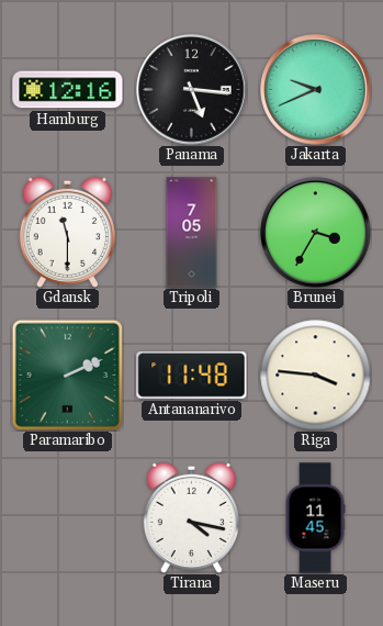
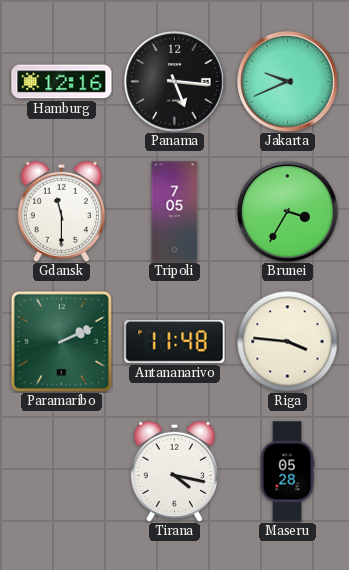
Maseru: 11:45 -> 05:28 (287, 472)
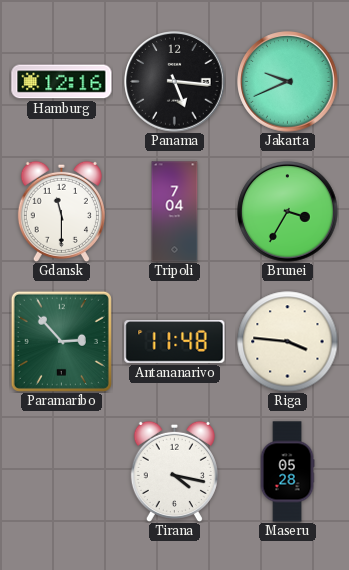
Tripoli: 7:05 -> 7:04 (175, 212)
Paramaribo: 2:11 -> 2:53 (61, 341)
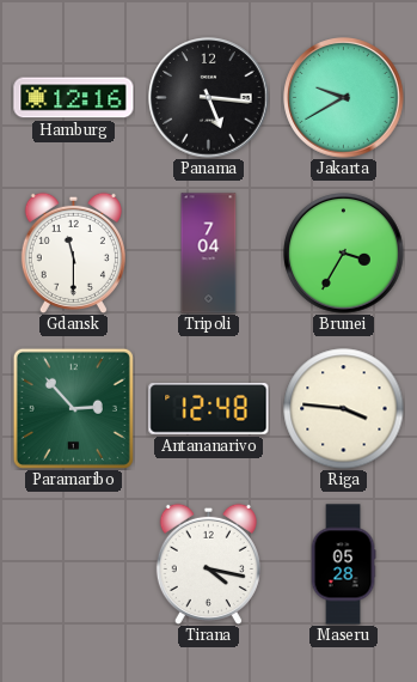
Jakarta: 9:41 -> 9:40 (344, 98)
Antananarivo: 11:48 -> 12:48 (209, 409)
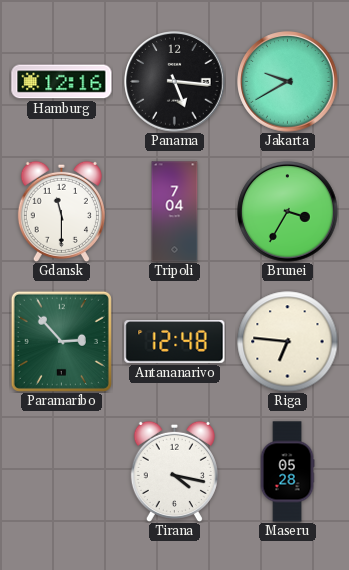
Riga: 3:46 -> 6:46 (288, 342)
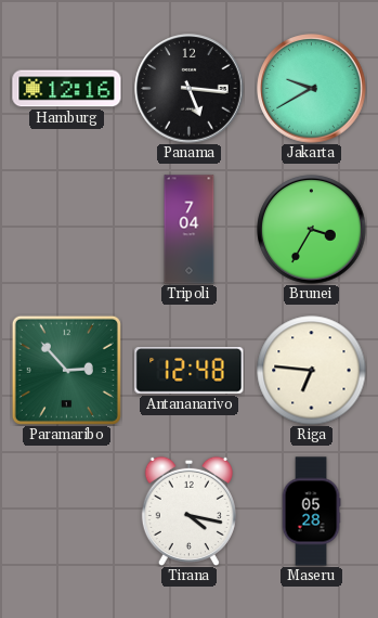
Gdansk: 11:30 -> none (61, 211)
